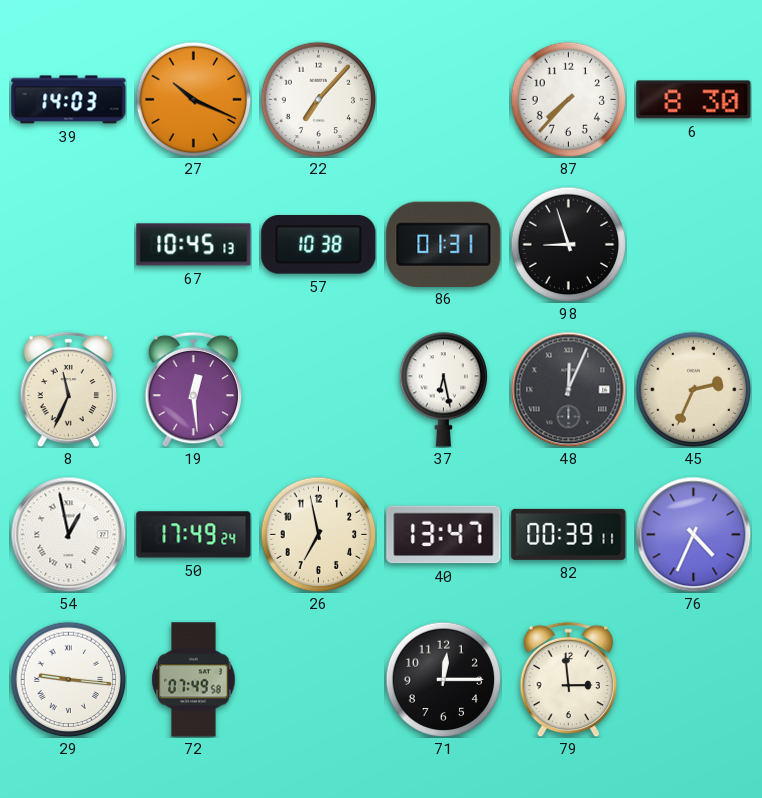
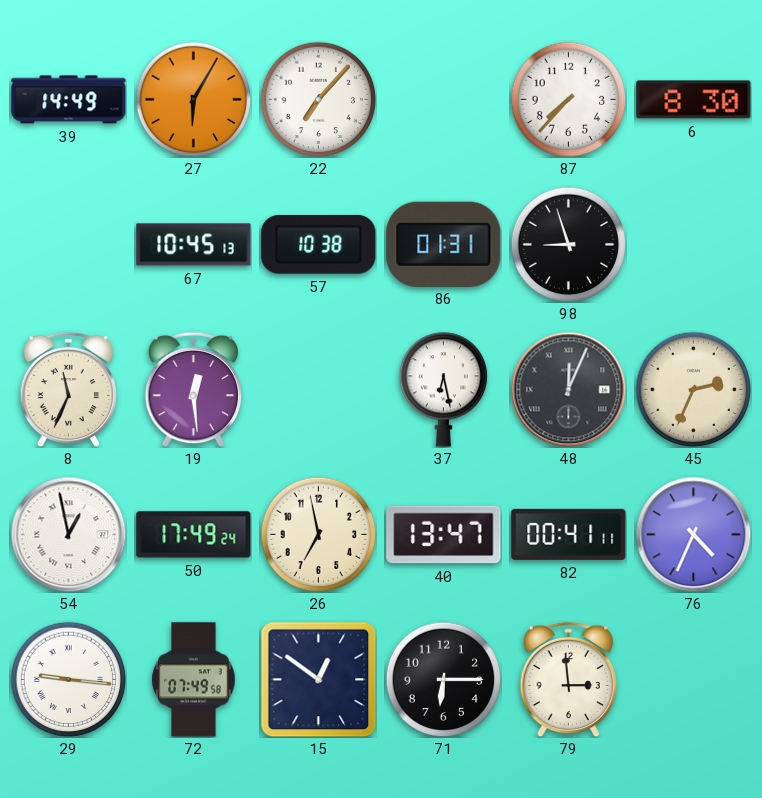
39: 14:03 -> 14:49 (69, 100)
27: 10:19 -> 6:05 (193, 99)
82: 00:39 -> 00:41 (569, 534)
15: none -> 12:51 (318, 679)
71: 12:15 -> 6:15 (443, 679)
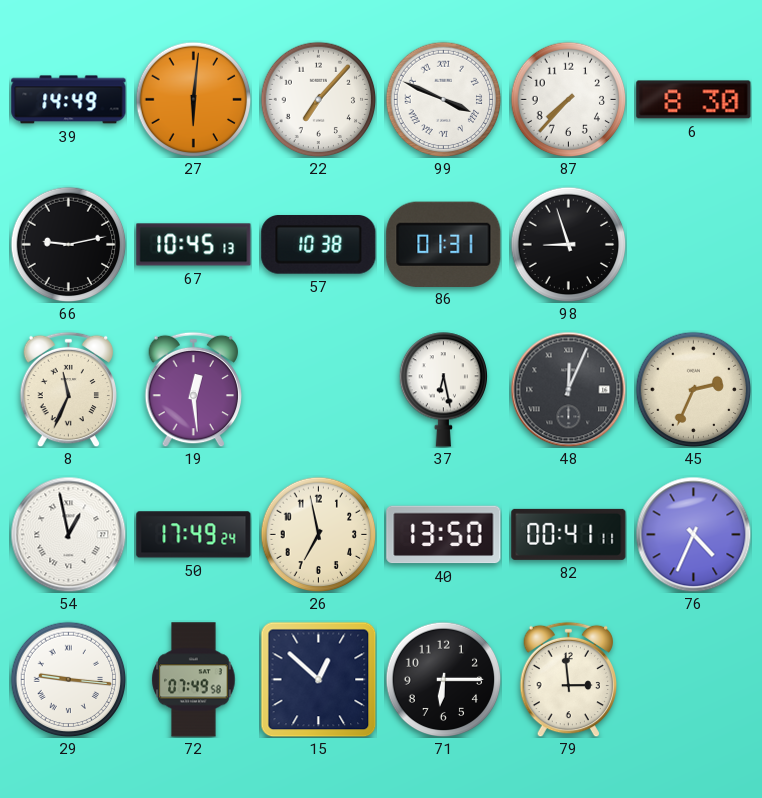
27: 6:05 -> 6:01 (193, 99)
99: none -> 3:49 (443, 99)
66: none -> 9:13 (68, 244)
40: 13:47 -> 13:50 (444, 535)
15: 12:51 -> 12:52 (318, 679)
